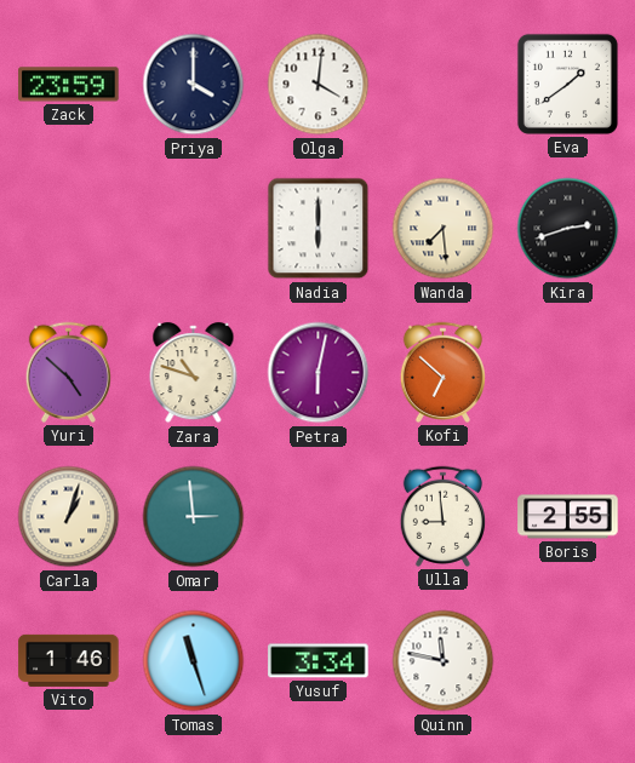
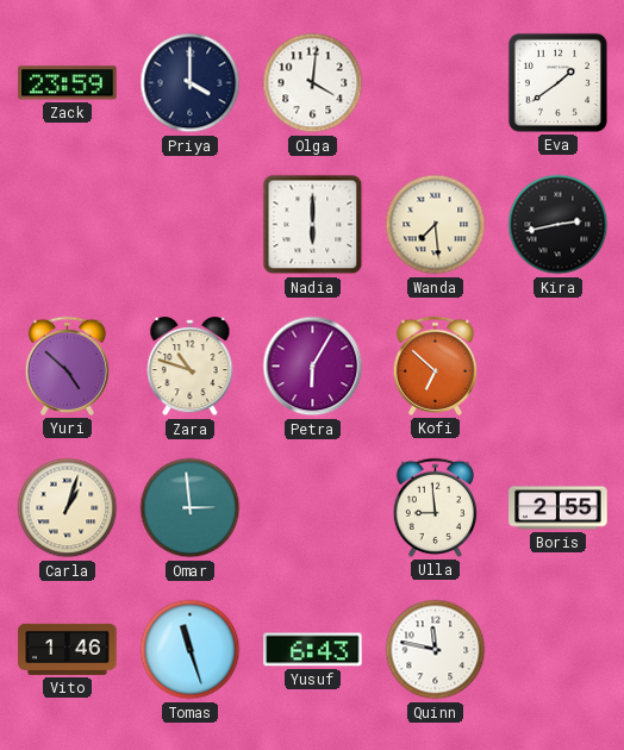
Kira: 2:42 -> 2:43 (559, 225)
Petra: 6:02 -> 6:05 (313, 367)
Yusuf: 3:34 -> 6:43 (313, 650)
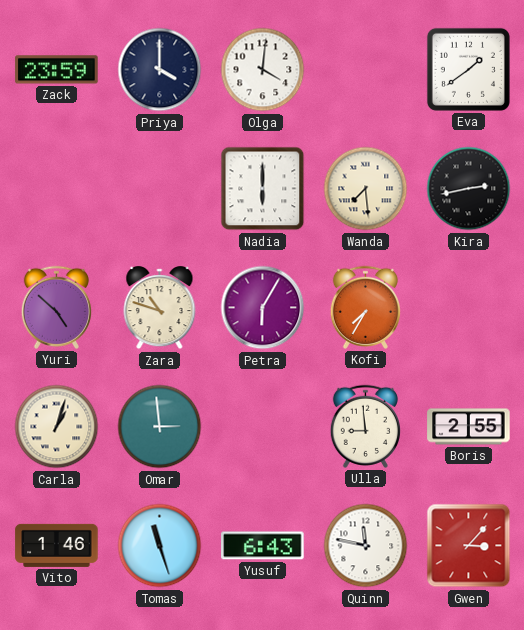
Kofi: 6:52 -> 7:35 (365, 307)
Gwen: none -> 3:07 (469, 546)
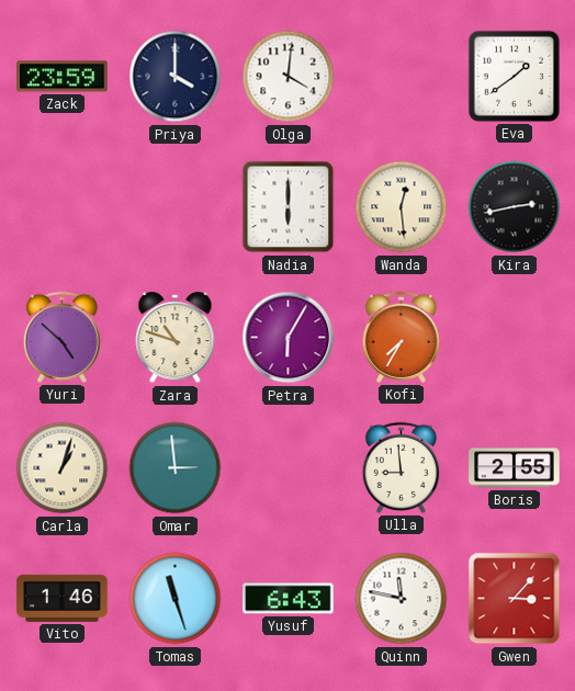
Wanda: 7:29 -> 12:29 (402, 207)
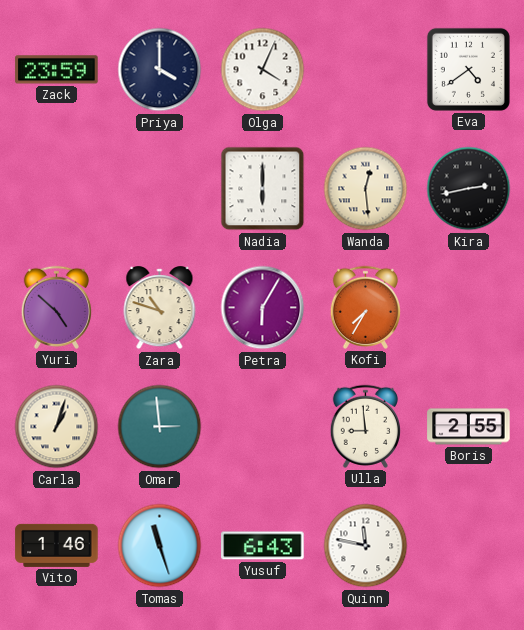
Olga: 4:01 -> 4:04 (263, 70)
Eva: 1:39 -> 4:39 (468, 69)
Gwen: 3:07 -> none (515, 599)
